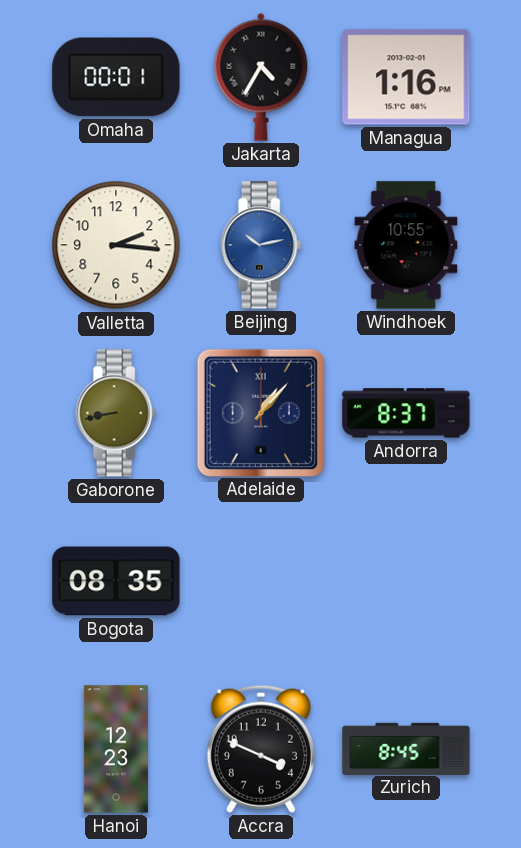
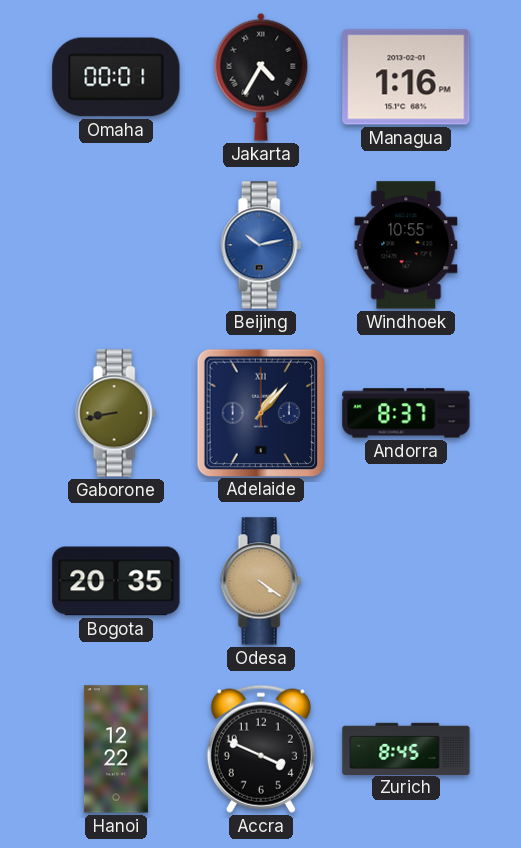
Valletta: 2:16 -> none (116, 245)
Bogota: 08:35 -> 20:35 (116, 581)
Odesa: none -> 4:21 (261, 581)
Hanoi: 12:23 -> 12:22 (116, 749)
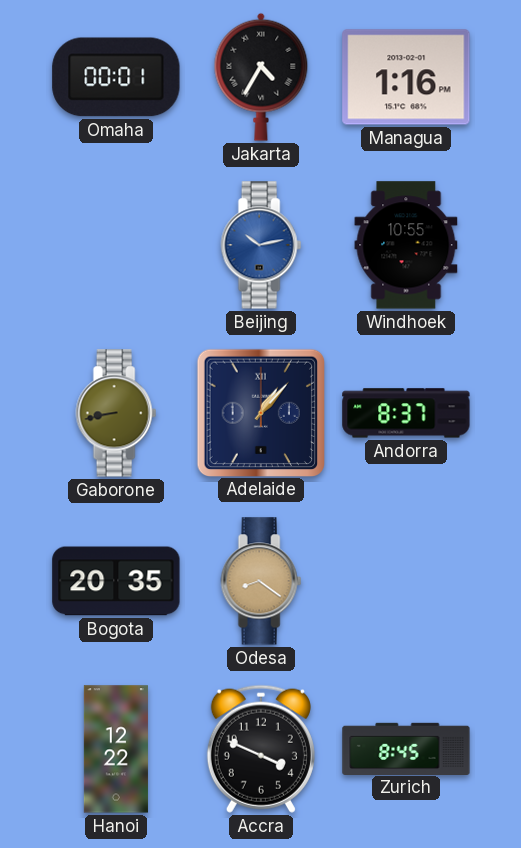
Odesa: 4:21 -> 8:21 (261, 581)
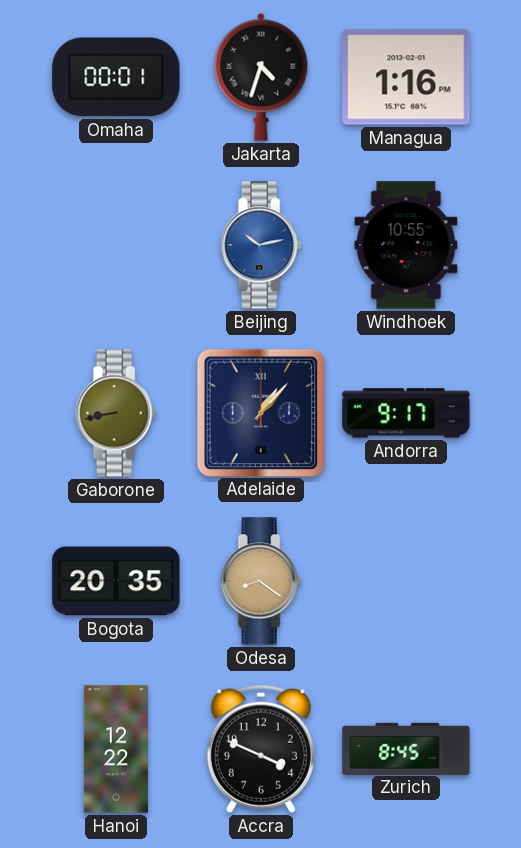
Jakarta: 4:35 -> 4:33 (261, 77)
Andorra: 8:37 -> 9:17 (406, 413)
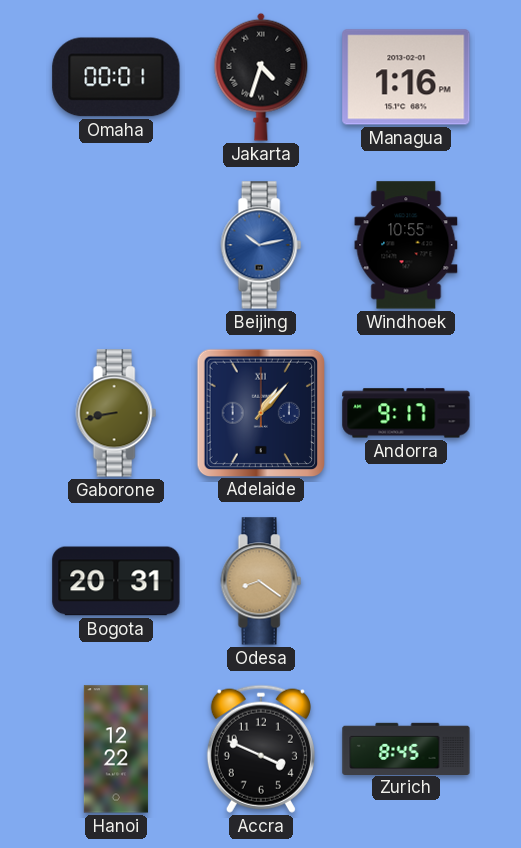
Bogota: 20:35 -> 20:31 (116, 581)
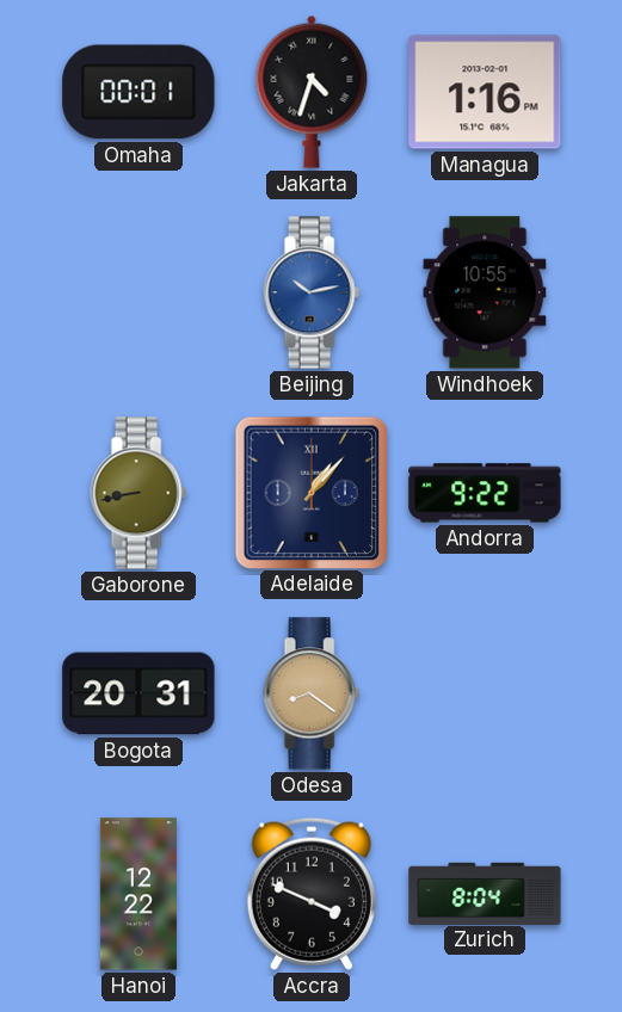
Andorra: 9:17 -> 9:22 (485, 493)
Zurich: 8:45 -> 8:04 (485, 893)
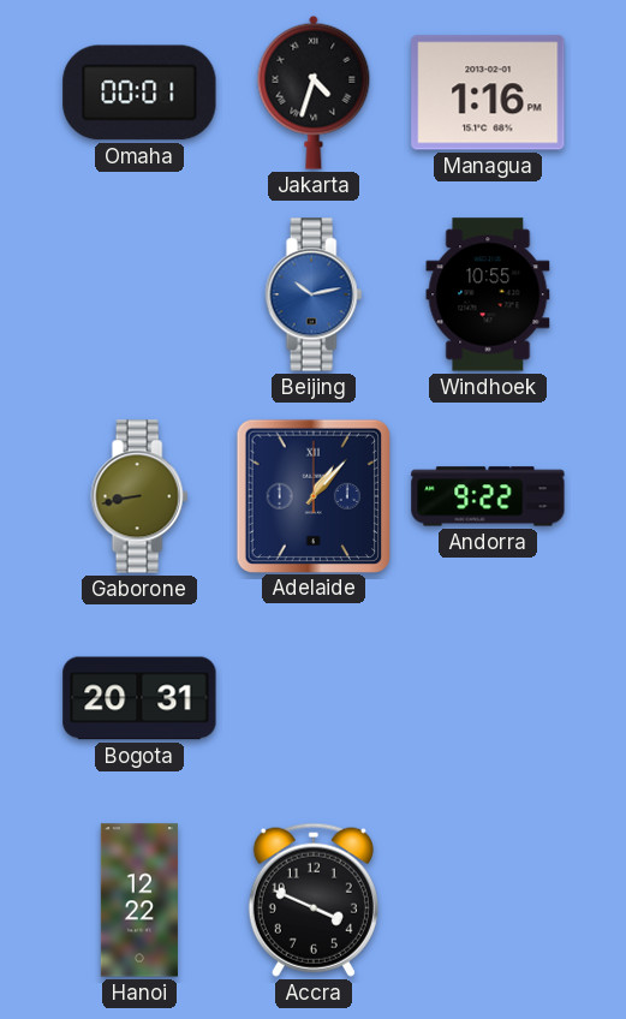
Odesa: 8:21 -> none (312, 693)
Zurich: 8:04 -> none (485, 893)
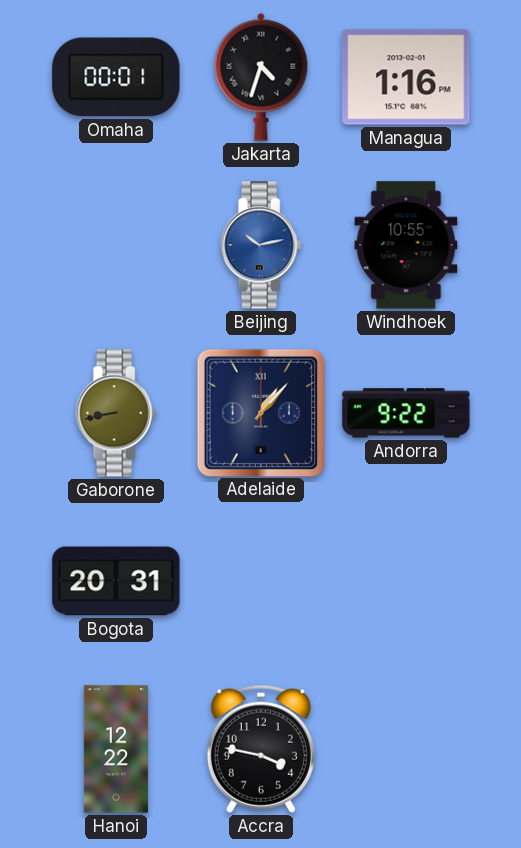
Accra: 3:49 -> 3:47 (261, 749)
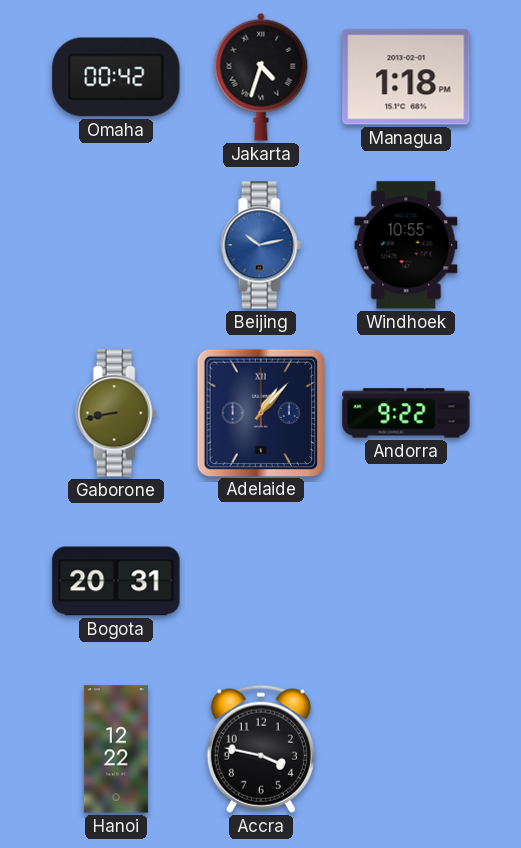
Omaha: 00:01 -> 00:42 (116, 77)
Managua: 1:16 -> 1:18 (406, 77)
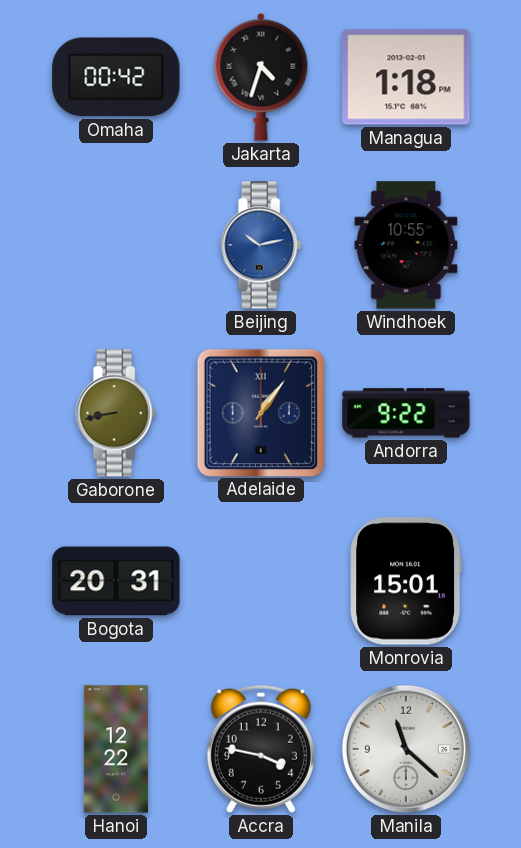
Adelaide: 1:07 -> 1:06 (260, 412)
Monrovia: none -> 15:01 (406, 581)
Manila: none -> 11:22 (406, 749)
